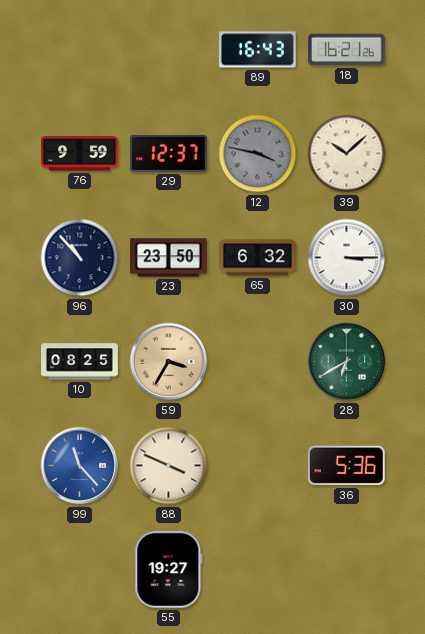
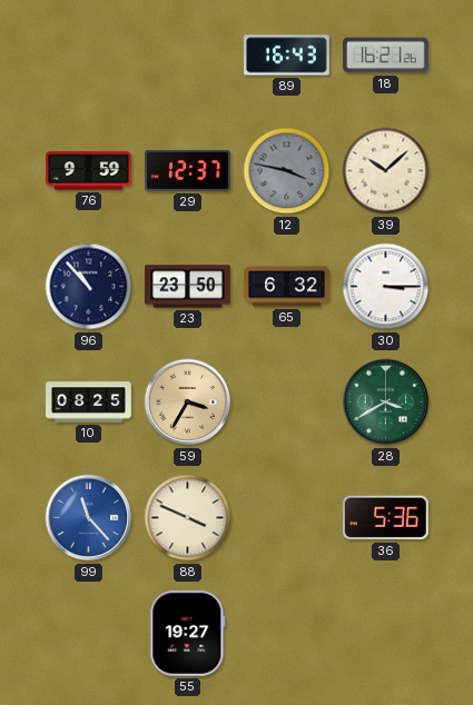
28: 6:40 -> 3:40 (386, 403)
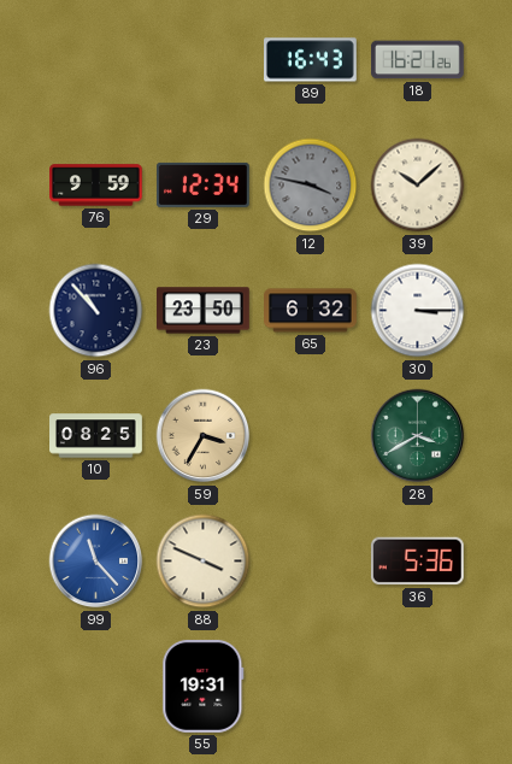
29: 12:37 -> 12:34 (204, 184)
55: 19:27 -> 19:31 (204, 686)
